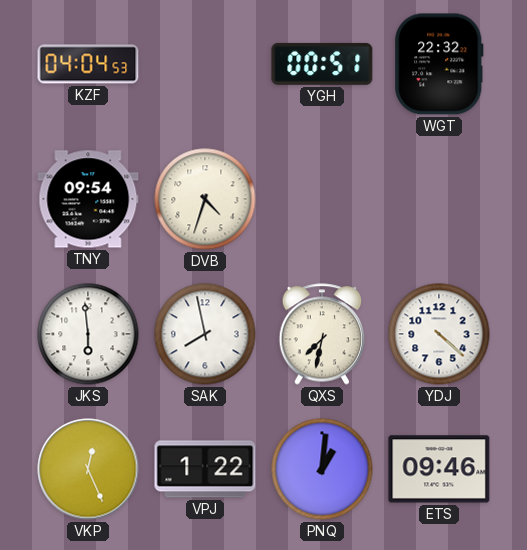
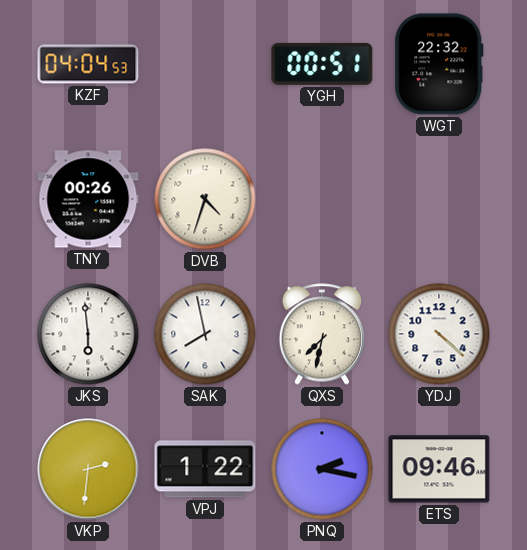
TNY: 09:54 -> 00:26 (88, 199)
VKP: 12:26 -> 2:31 (88, 469)
PNQ: 1:01 -> 2:17 (322, 469)
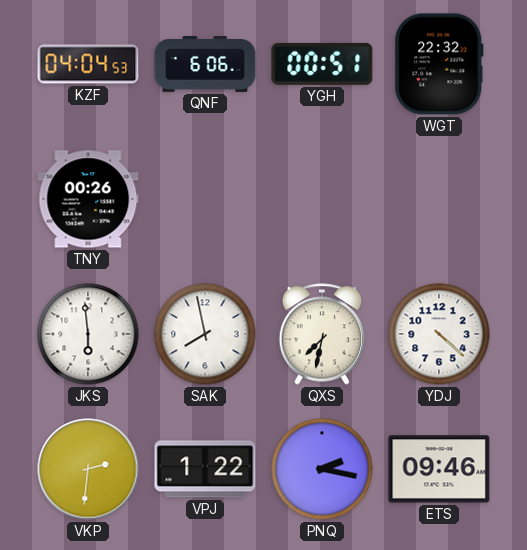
QNF: none -> 6:06 (205, 64)
DVB: 4:33 -> none (205, 199)
